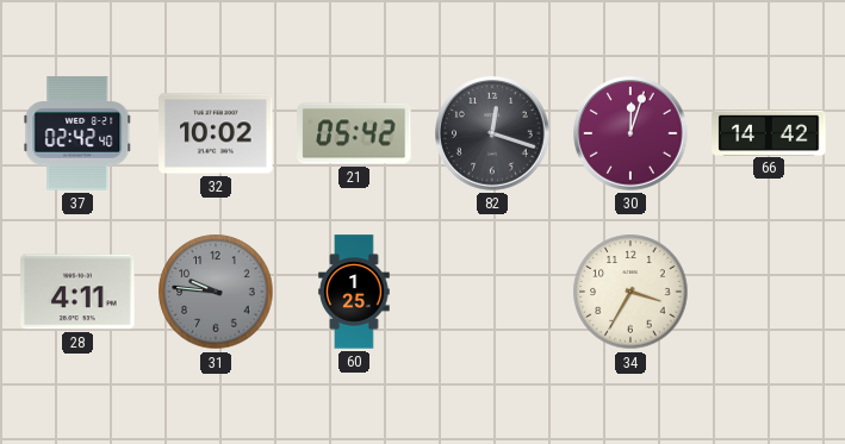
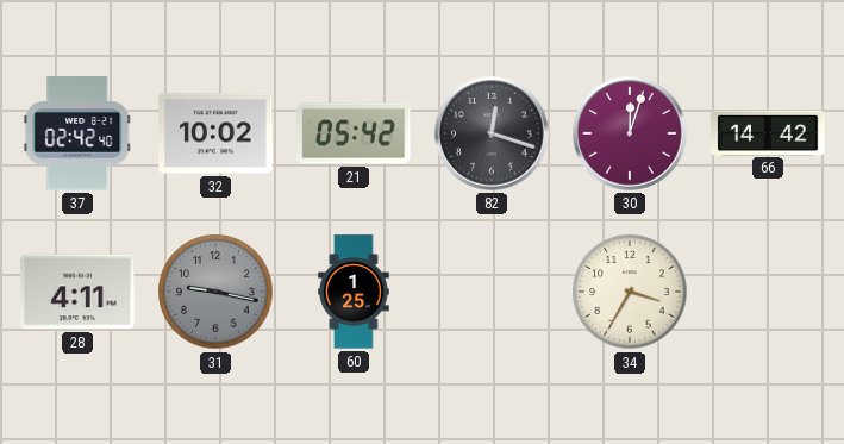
31: 9:46 -> 9:17 (215, 292)
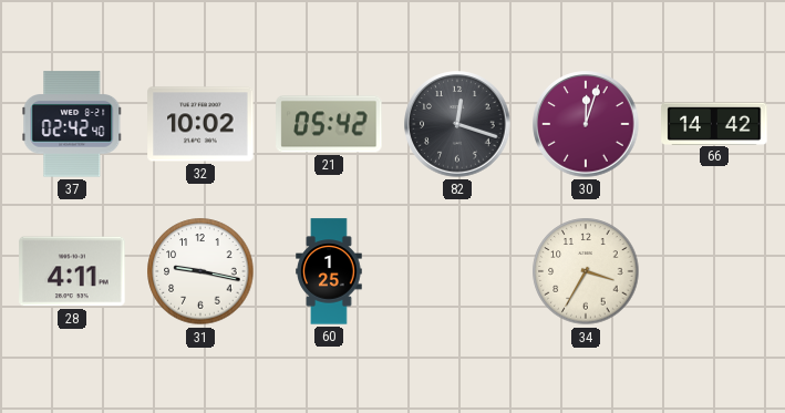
31 dial: grey -> white (200, 271)
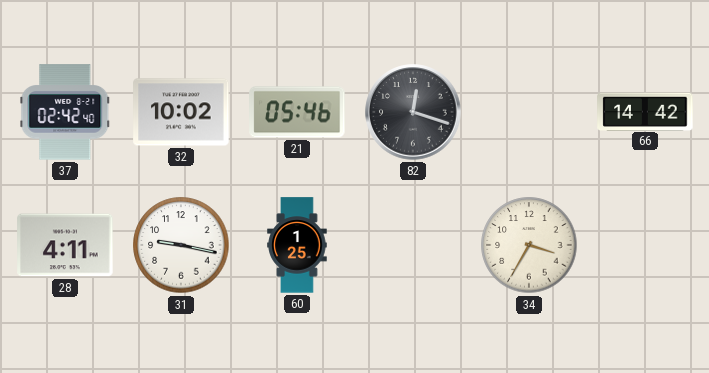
21: 05:42 -> 05:46 (297, 112)
30: 12:03 -> none (586, 124)
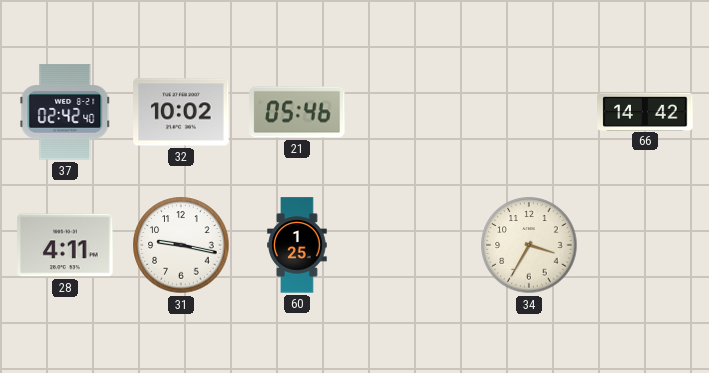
82: 12:18 -> none (413, 112)
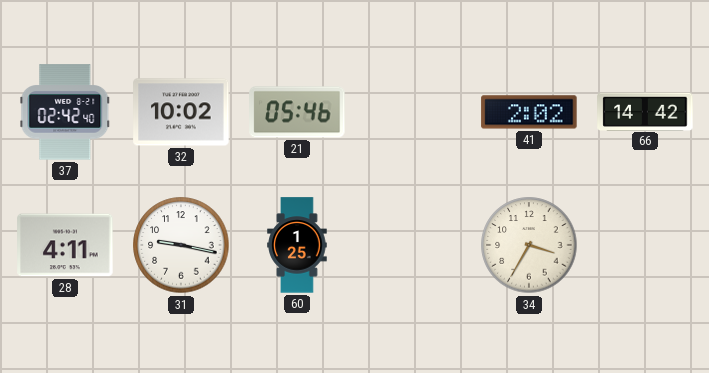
41: none -> 2:02 (529, 112)
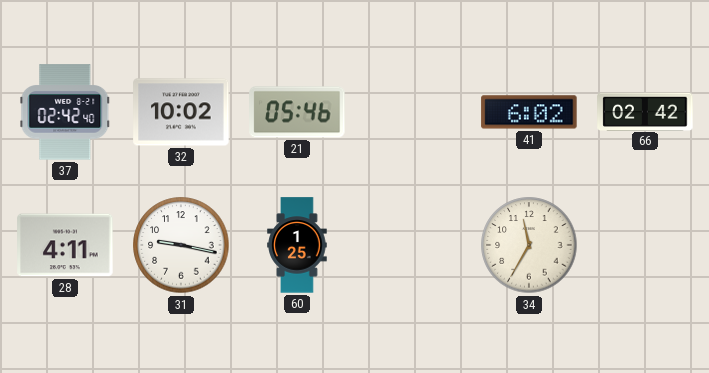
41: 2:02 -> 6:02 (529, 112)
66: 14:42 -> 02:42 (645, 111)
34: 3:35 -> 11:35 (529, 245)
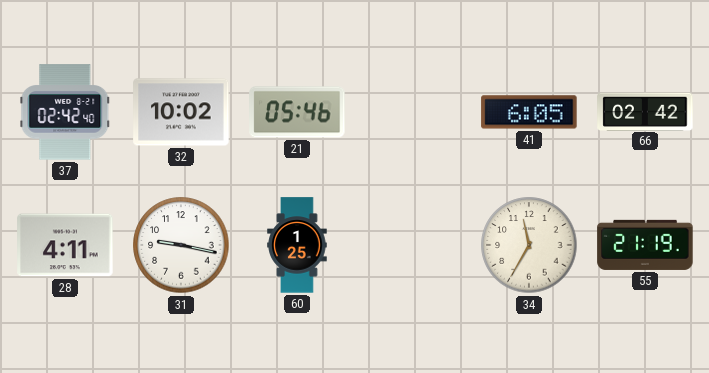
41: 6:02 -> 6:05 (529, 112)
55: none -> 21:19 (645, 245)
